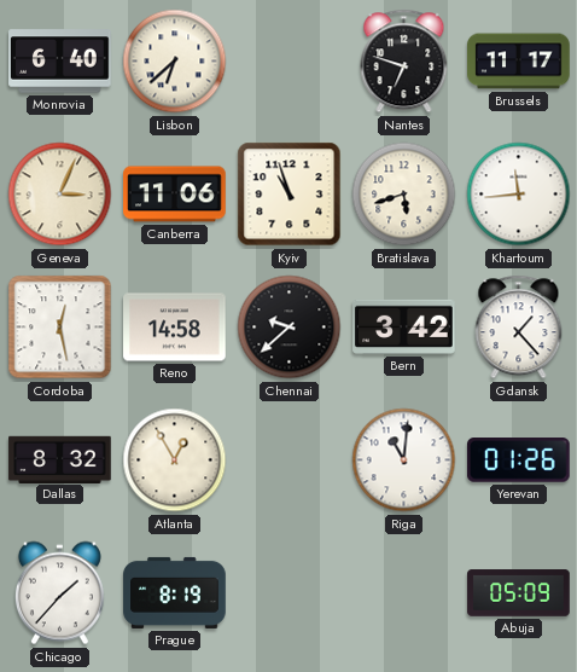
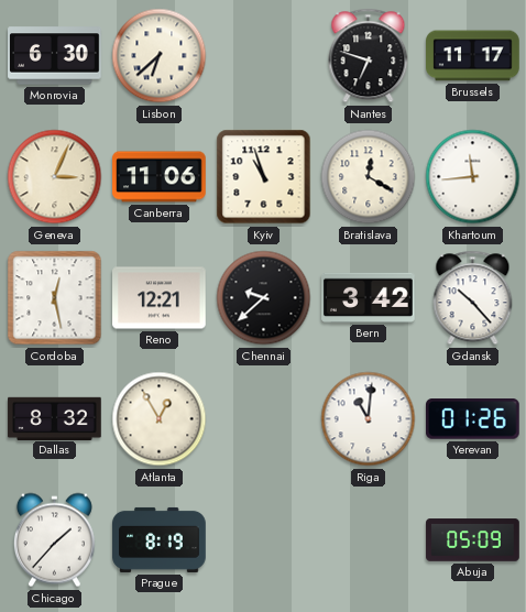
Monrovia: 6:40 -> 6:30 (55, 56)
Bratislava: 5:42 -> 12:20 (369, 177)
Reno: 14:58 -> 12:21 (160, 298)
Gdansk: 1:23 -> 10:23 (473, 298)
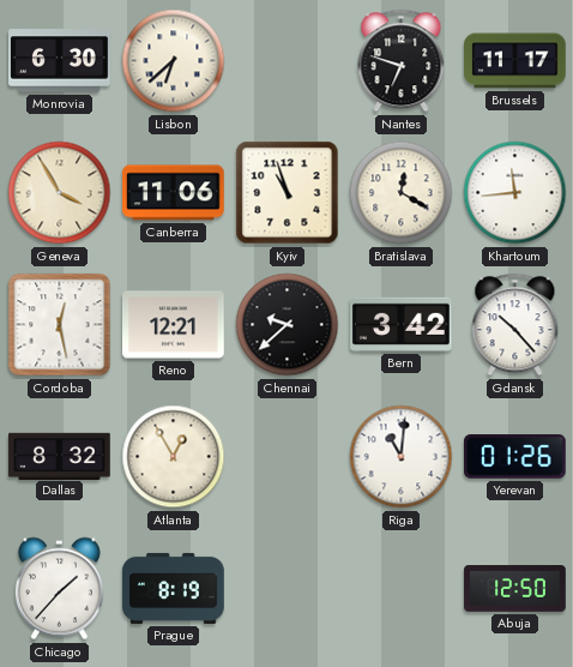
Geneva: 3:04 -> 3:55 (60, 193)
Abuja: 05:09 -> 12:50 (515, 589)
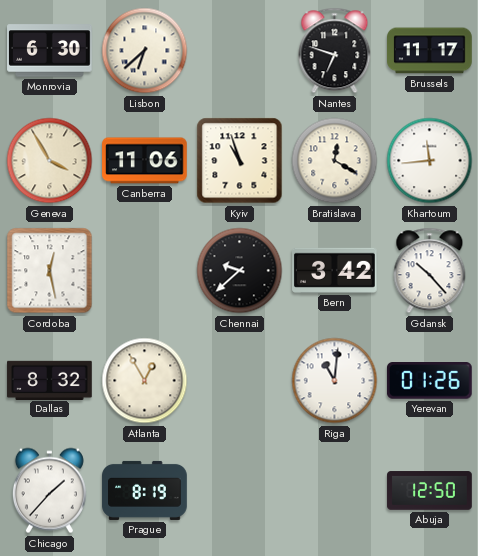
Reno: 12:21 -> none (174, 325)
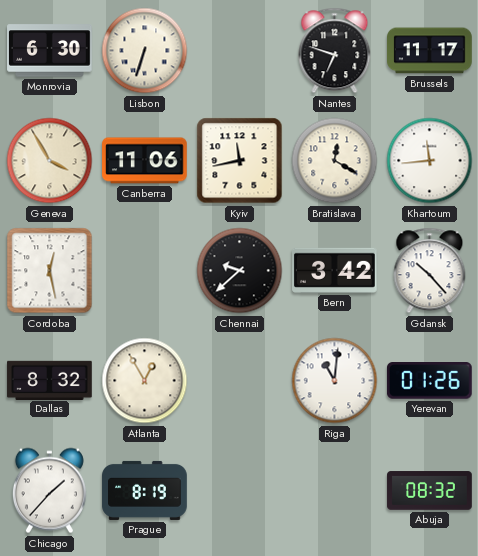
Lisbon: 6:38 -> 6:33 (145, 51)
Kyiv: 10:57 -> 11:43 (240, 161)
Abuja: 12:50 -> 08:32 (430, 491)
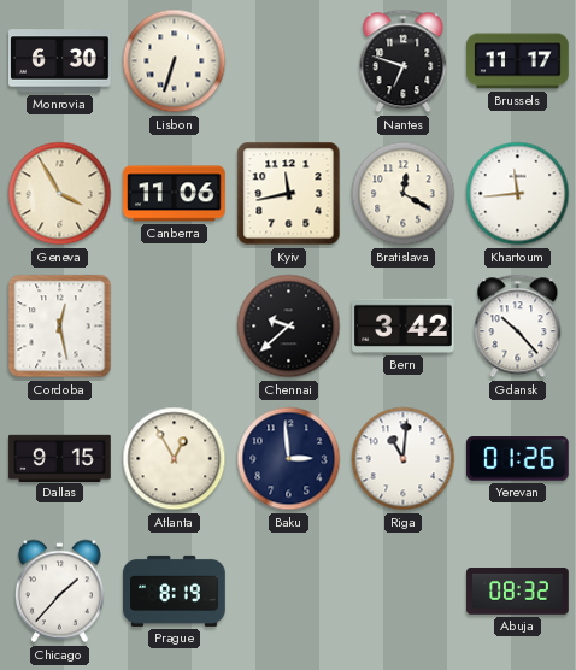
Dallas: 8:32 -> 9:15 (60, 458)
Baku: none -> 2:59 (289, 459)
